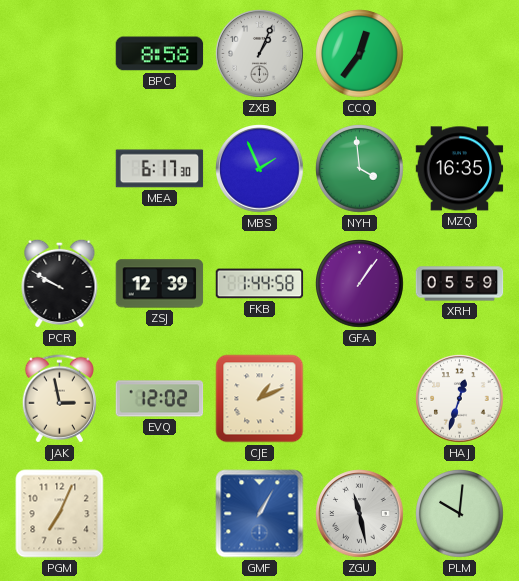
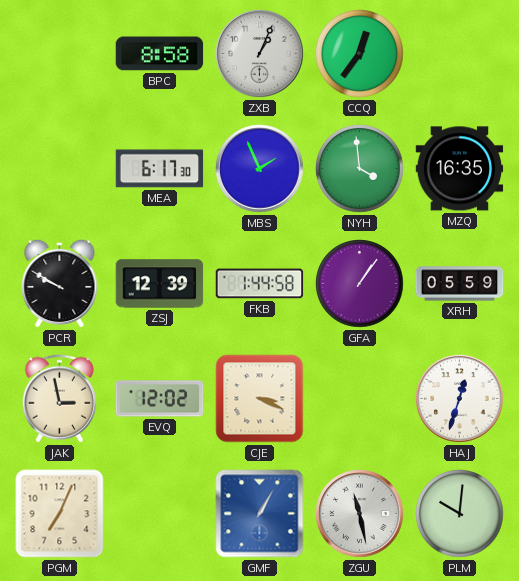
CJE: 1:11 -> 3:19 (260, 399)
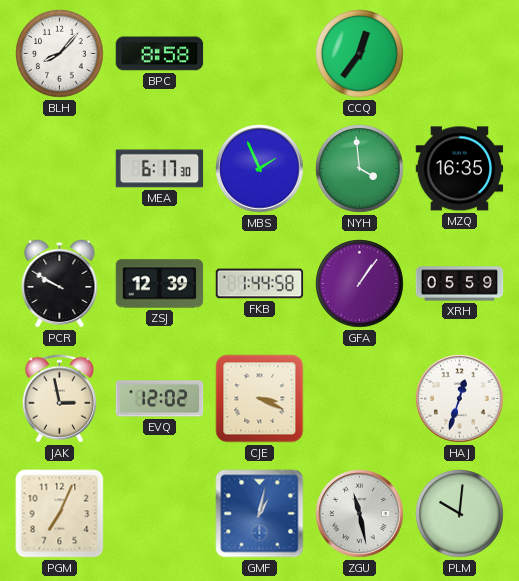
BLH: none -> 8:07 (60, 54)
ZXB: 1:04 -> none (260, 54)
GMF: 1:05 -> 1:02 (260, 514)
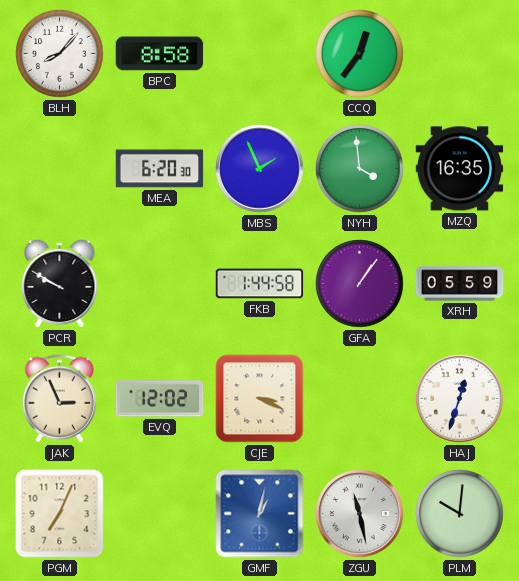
MEA: 6:17 -> 6:20 (160, 169)
ZSJ: 12:39 -> none (160, 284)
JAK: 2:58 -> 2:56 (59, 399)
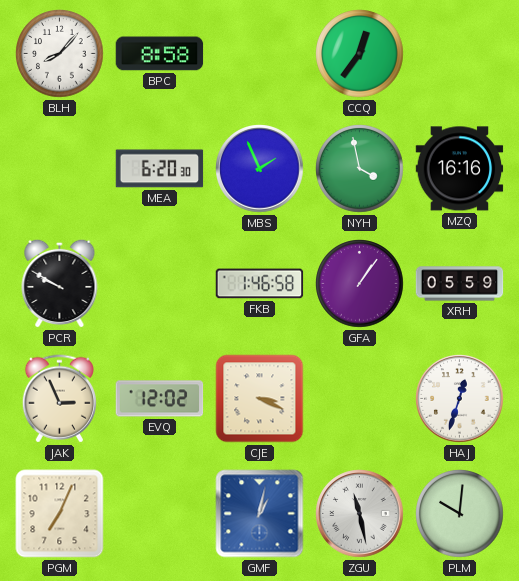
NYH: 3:59 -> 3:58 (360, 169)
MZQ: 16:35 -> 16:16 (460, 169)
FKB: 1:44 -> 1:46 (260, 284)
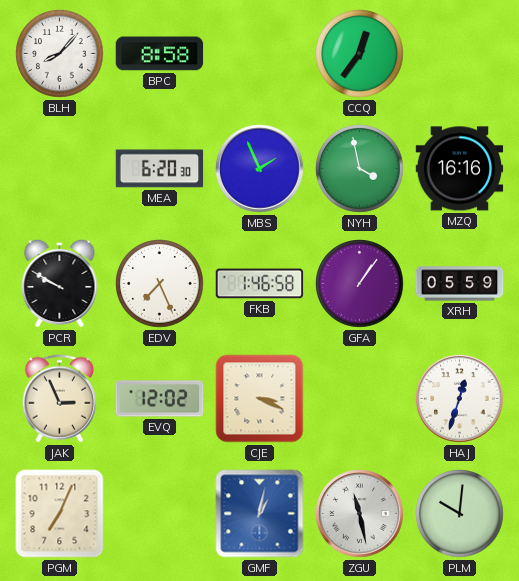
EDV: none -> 7:26 (160, 284)
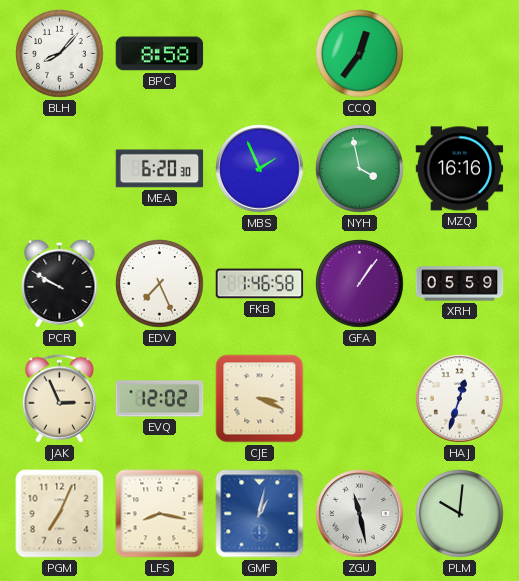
LFS: none -> 8:17 (160, 514)
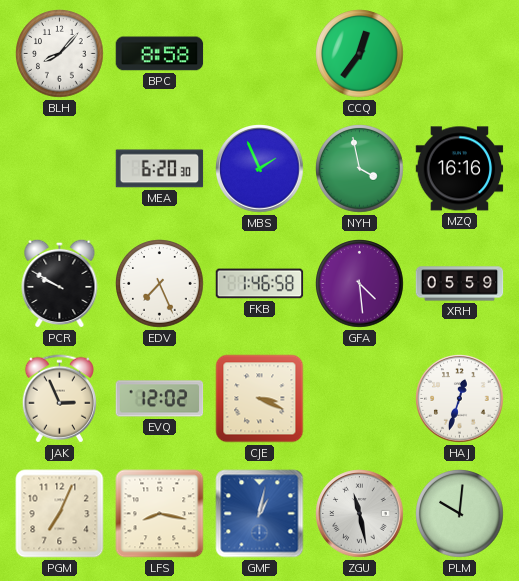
GFA: 1:06 -> 4:29 (360, 284)
